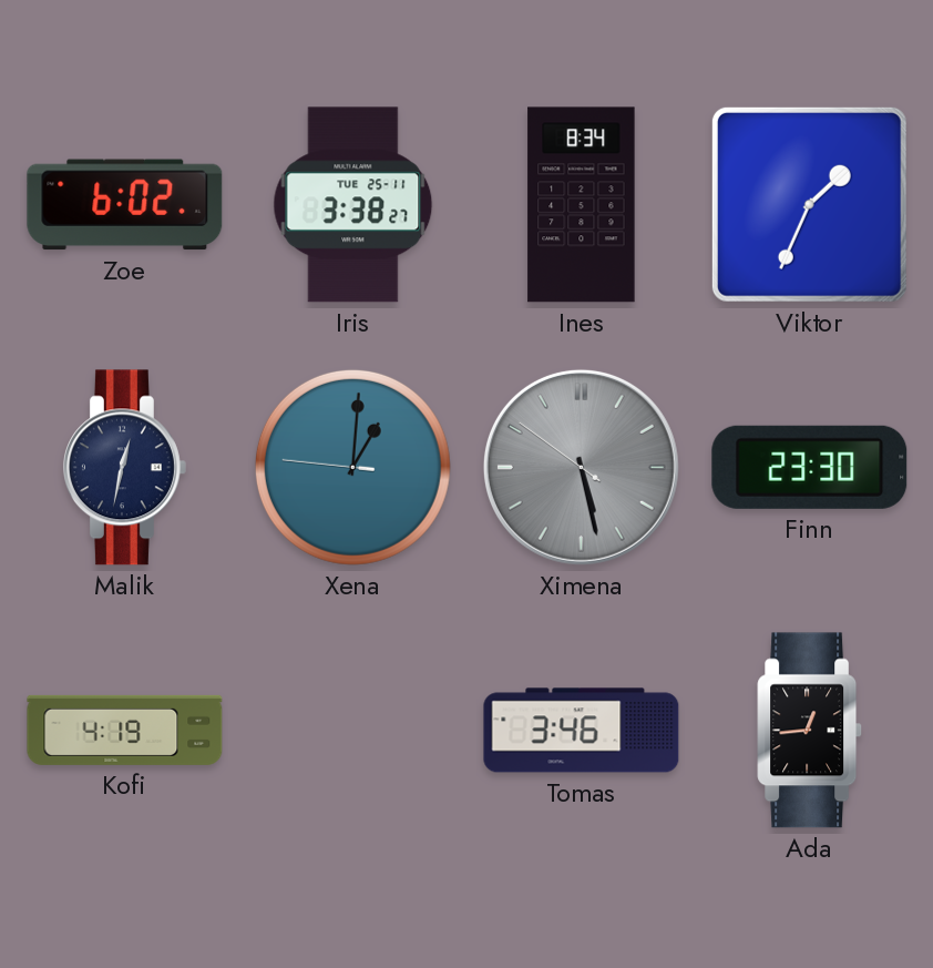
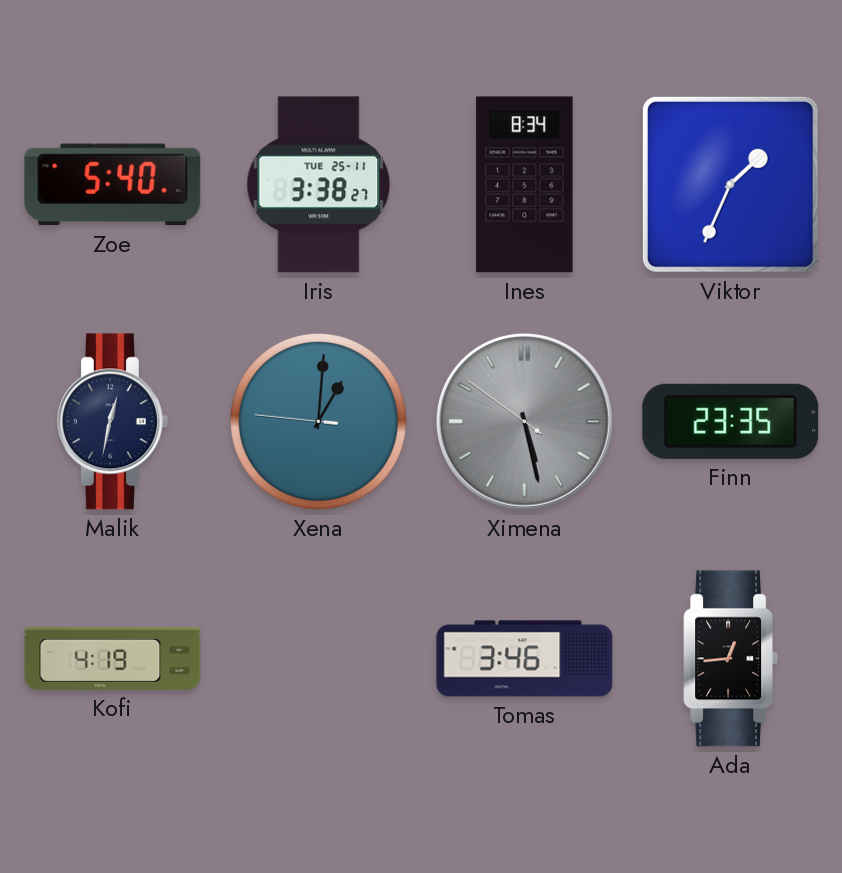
Zoe: 6:02 -> 5:40 (113, 185)
Finn: 23:30 -> 23:35 (731, 421)
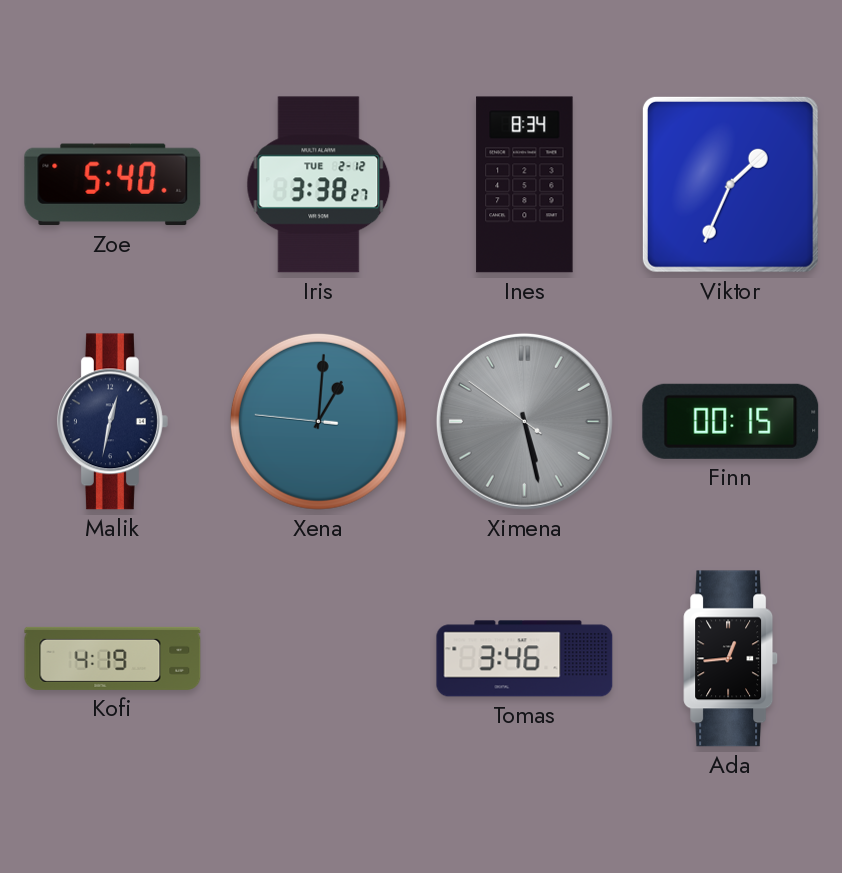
Iris date: TUE 25-11 -> TUE 2-12 (319, 185)
Finn: 23:35 -> 00:15 (731, 421)
